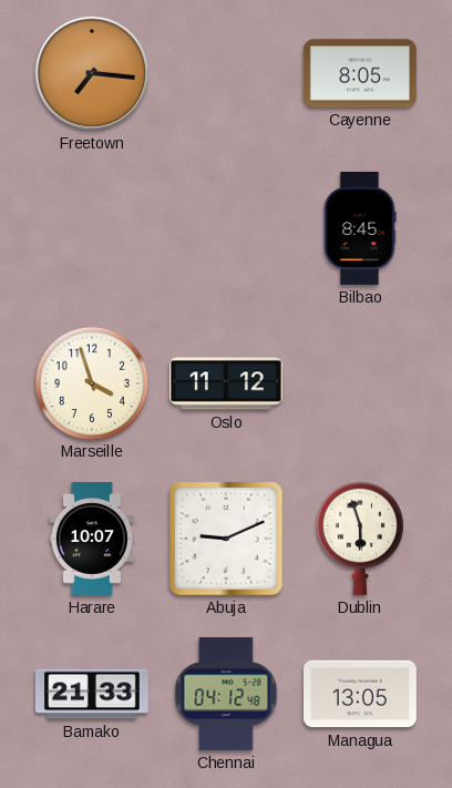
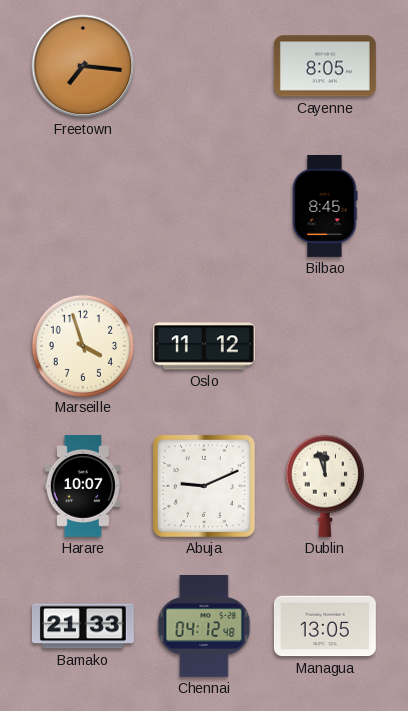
Dublin: 5:57 -> 11:57 (325, 486)
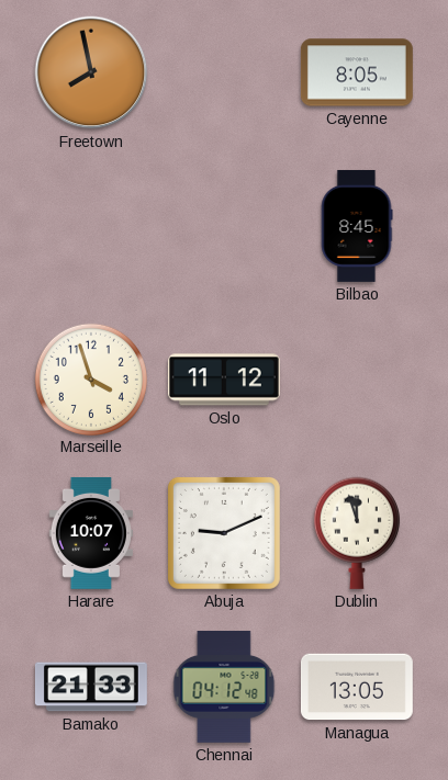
Freetown: 7:16 -> 7:58 (91, 72)
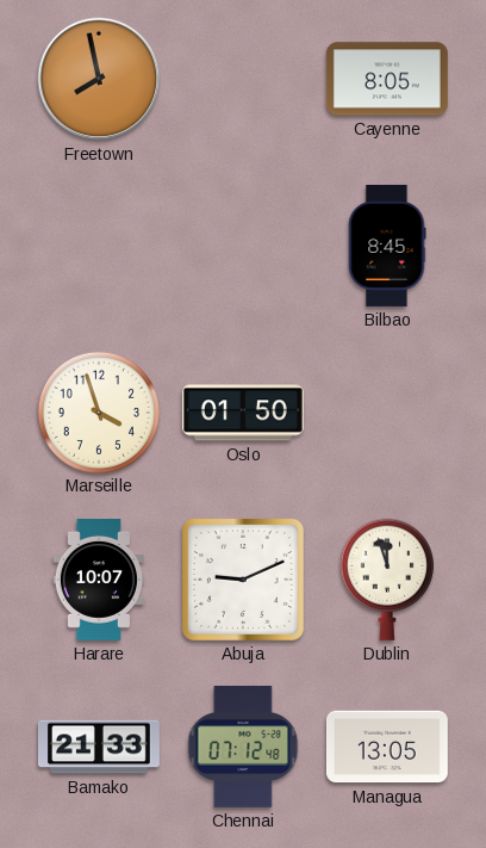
Oslo: 11:12 -> 01:50 (243, 413)
Chennai: 04:12 -> 07:12 (243, 747)
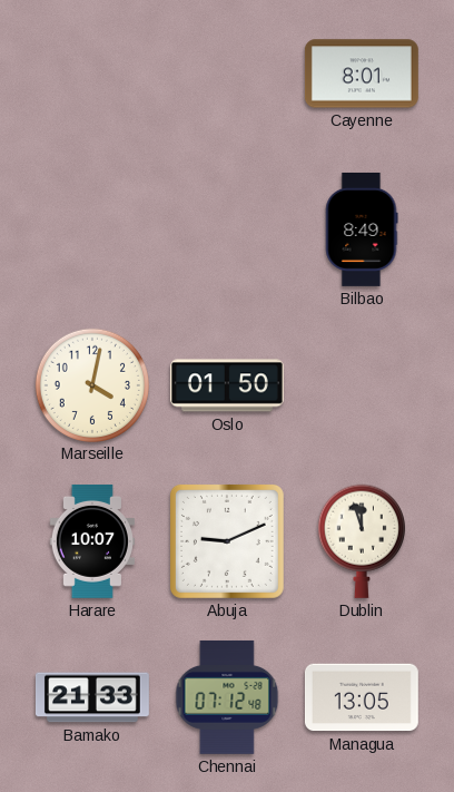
Freetown: 7:58 -> none (99, 79)
Cayenne: 8:05 -> 8:01 (362, 74)
Bilbao: 8:45 -> 8:49 (362, 229)
Marseille: 3:57 -> 4:02 (91, 384)
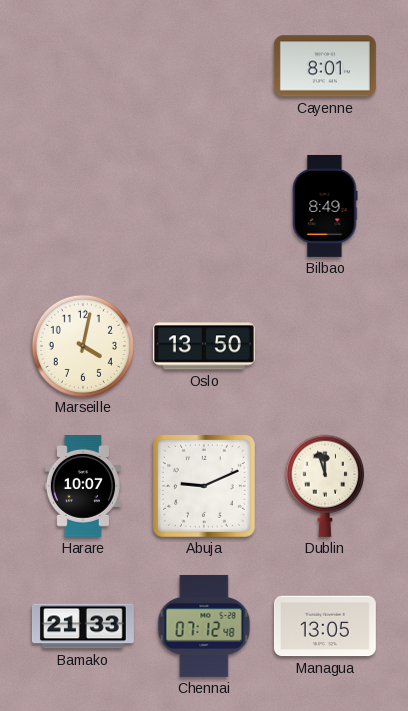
Oslo: 01:50 -> 13:50 (204, 346)
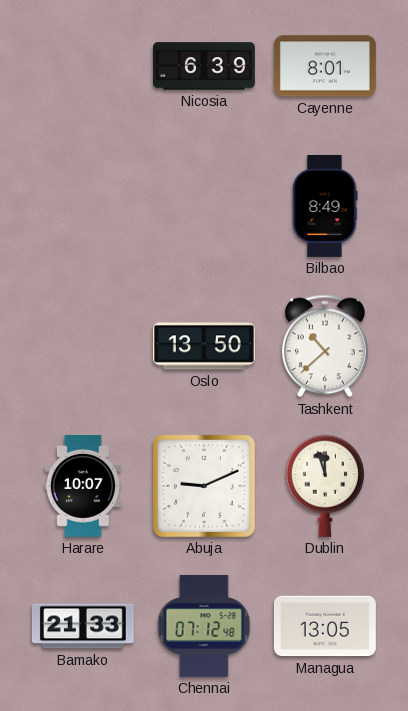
Nicosia: none -> 6:39 (205, 66)
Marseille: 4:02 -> none (82, 345)
Tashkent: none -> 10:38 (325, 346)
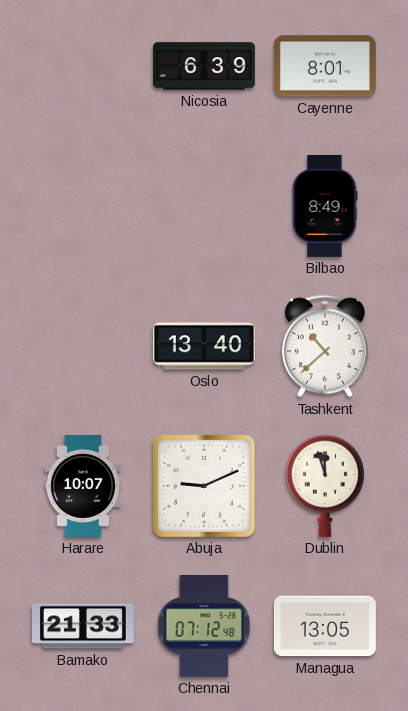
Oslo: 13:50 -> 13:40 (204, 346)
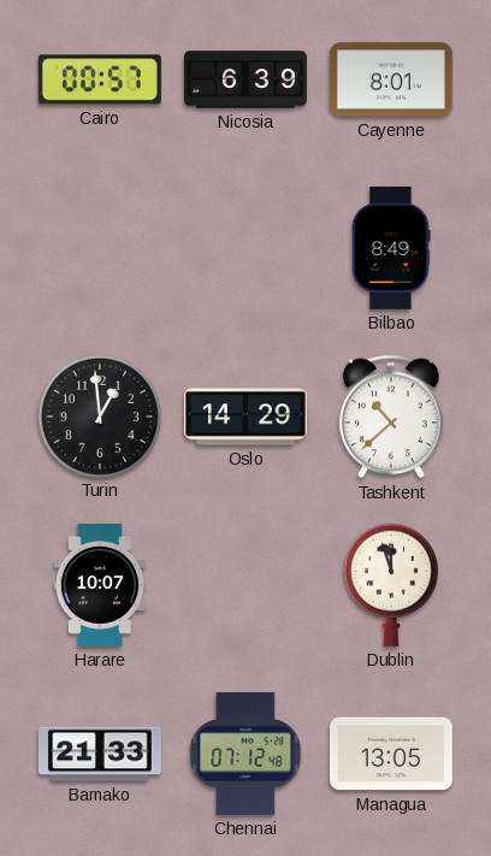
Cairo: none -> 00:57 (100, 79)
Turin: none -> 12:59 (99, 415)
Oslo: 13:40 -> 14:29 (245, 417)
Abuja: 9:11 -> none (204, 486)
